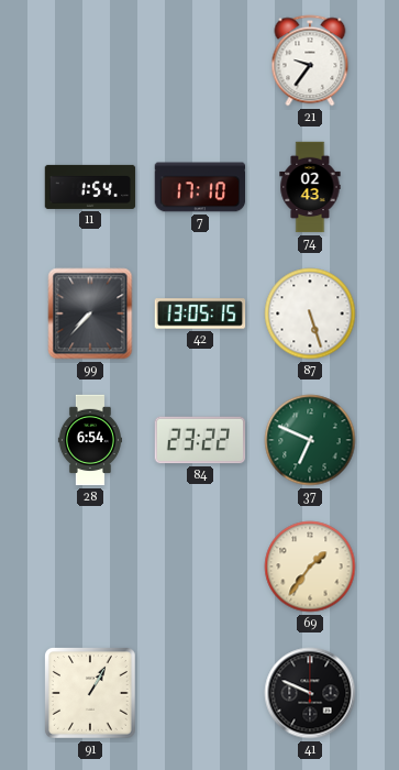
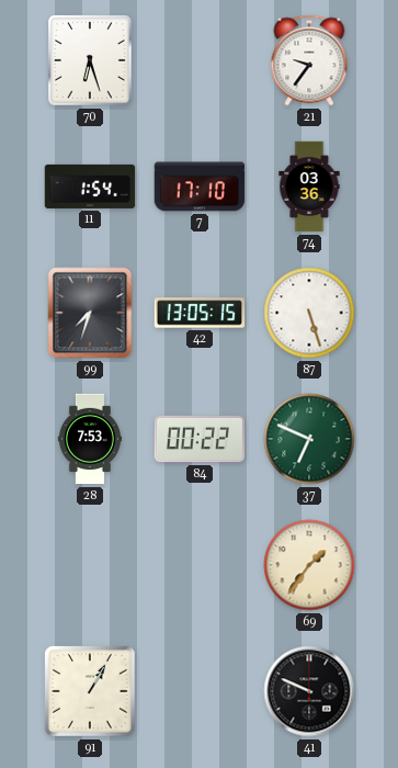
70: none -> 6:27 (91, 61)
74: 02:43 -> 03:36 (309, 187)
99: 7:37 -> 7:33 (90, 313)
28: 6:54 -> 7:53 (90, 439)
84: 23:22 -> 00:22 (200, 439)
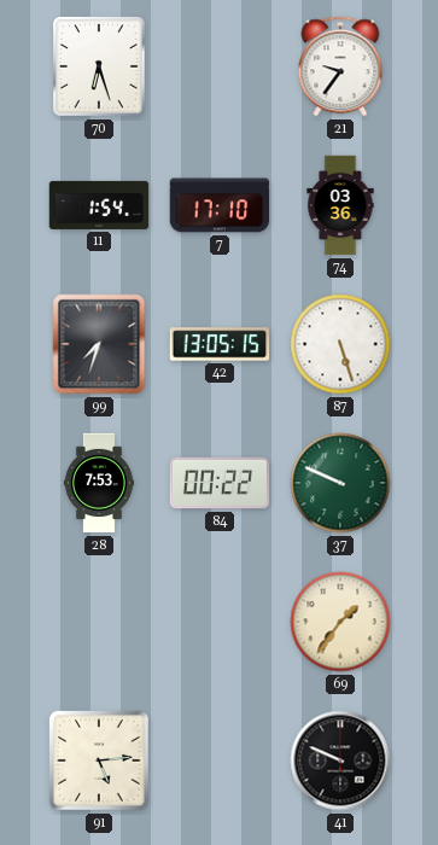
37: 6:49 -> 9:49 (340, 483)
91: 1:05 -> 5:14 (100, 762)
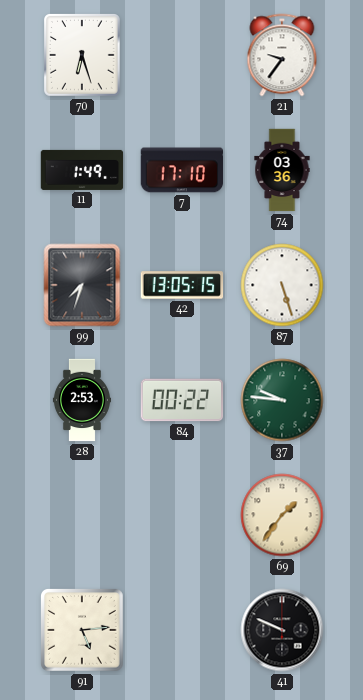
11: 1:54 -> 1:49 (82, 170)
28: 7:53 -> 2:53 (82, 400)
37: 9:49 -> 9:46 (282, 400)
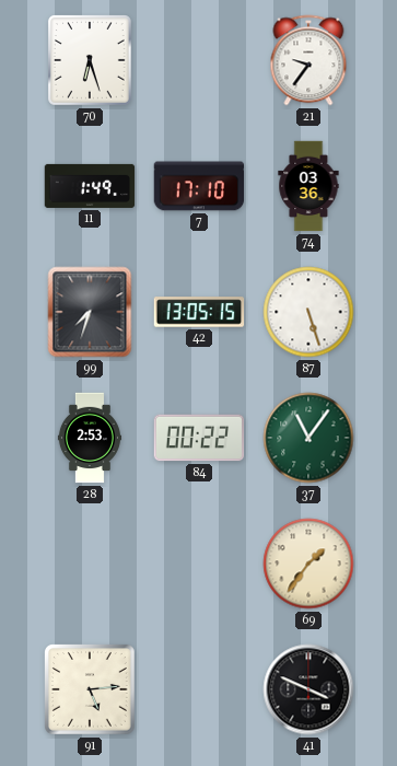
37: 9:46 -> 11:06 (308, 438)
41: 9:49 -> 3:49 (308, 689)
